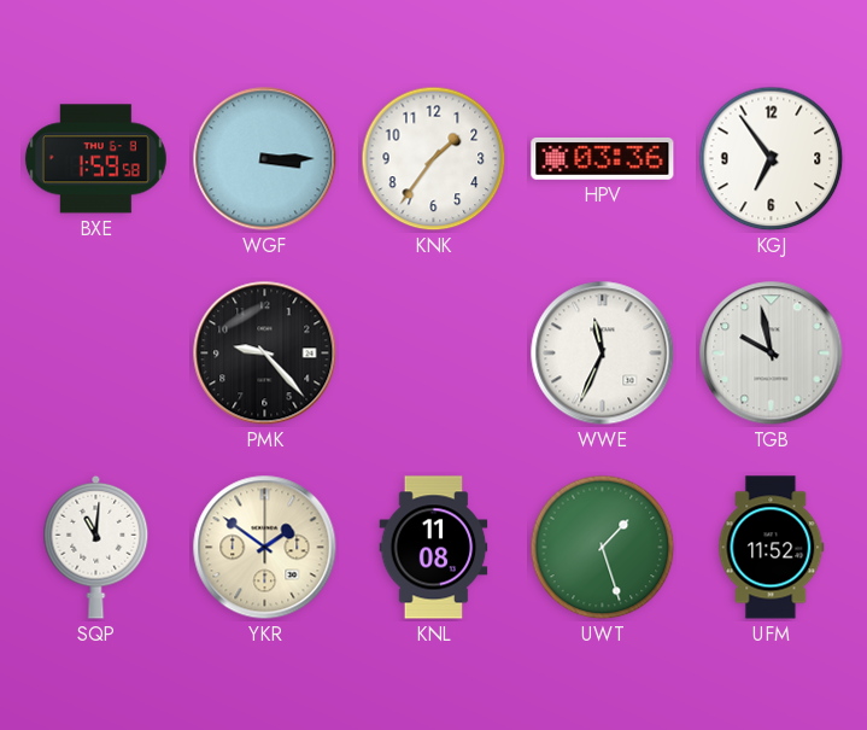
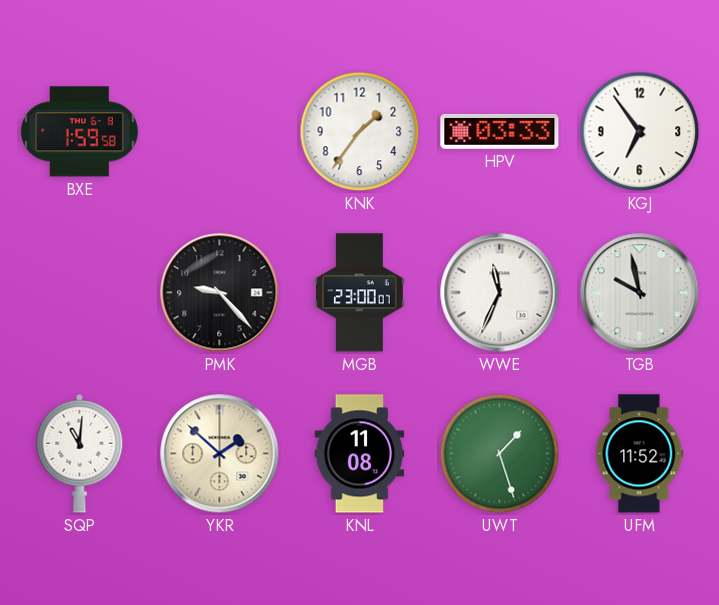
WGF: 3:15 -> none (265, 159)
HPV: 03:36 -> 03:33 (500, 132)
MGB: none -> 23:00 (359, 293)
YKR: 1:51 -> 1:52 (220, 454)
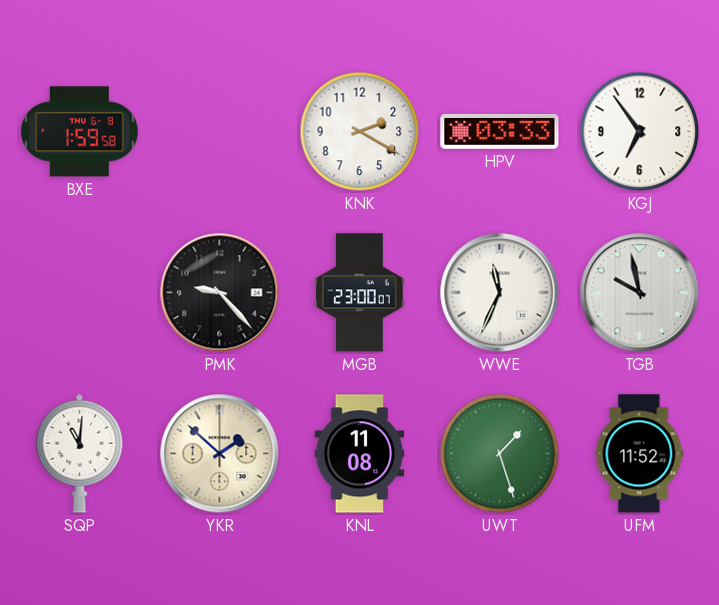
KNK: 1:36 -> 2:20 (360, 132)
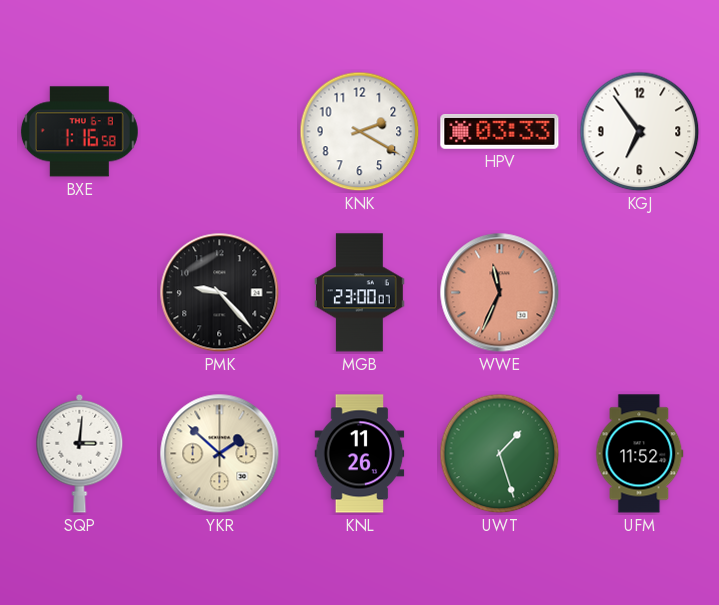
BXE: 1:59 -> 1:16 (79, 132)
WWE dial: white -> salmon (500, 293)
TGB: 9:58 -> none (640, 293)
SQP: 11:01 -> 3:01 (80, 453)
KNL: 11:08 -> 11:26 (360, 454)
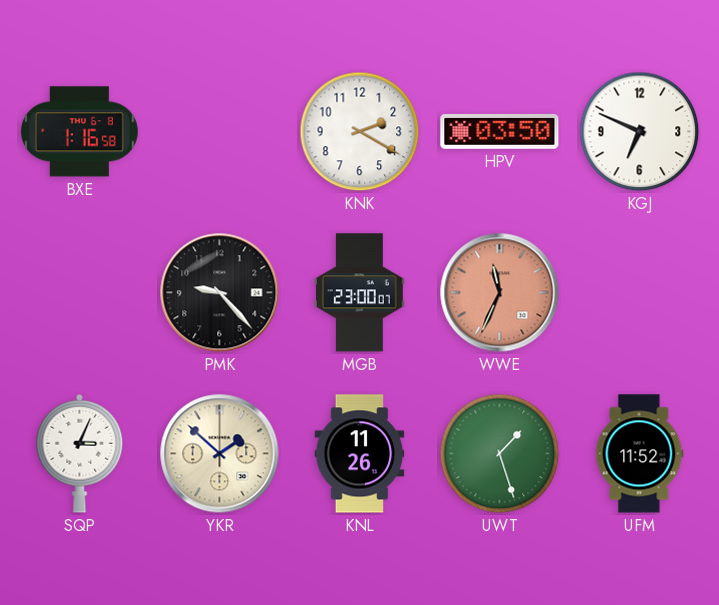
HPV: 03:33 -> 03:50 (500, 132)
KGJ: 6:54 -> 6:49 (640, 132)
SQP: 3:01 -> 3:04 (80, 453)
